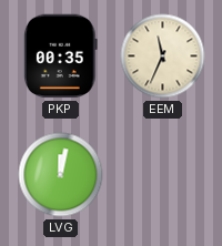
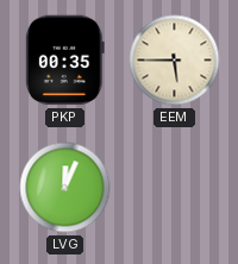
EEM: 11:34 -> 5:45 (175, 61)
LVG: 12:02 -> 12:04 (65, 188)
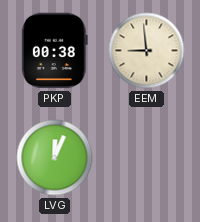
PKP: 00:35 -> 00:38 (54, 51)
EEM: 5:45 -> 8:59 (147, 51)
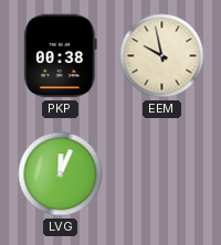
EEM: 8:59 -> 9:58 (162, 56)
